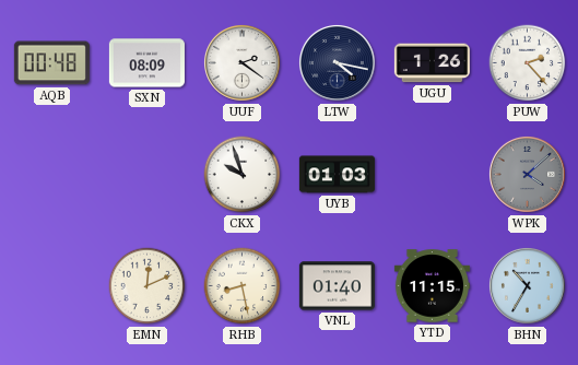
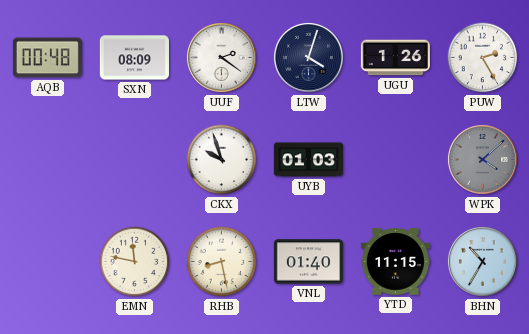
LTW: 4:17 -> 4:03 (308, 57)
PUW: 2:23 -> 2:25 (483, 58)
EMN: 12:11 -> 11:47 (135, 262)
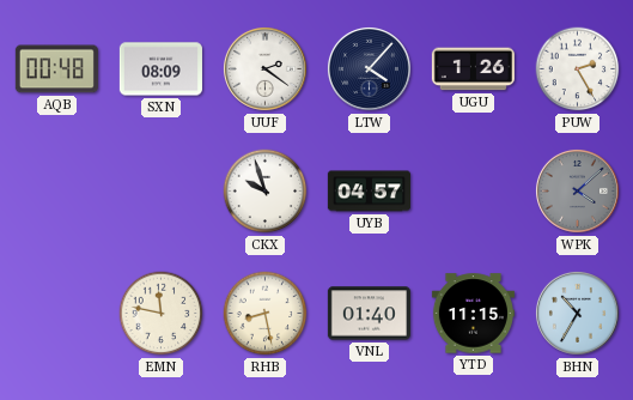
LTW: 4:03 -> 4:07 (369, 68)
UYB: 01:03 -> 04:57 (369, 192)
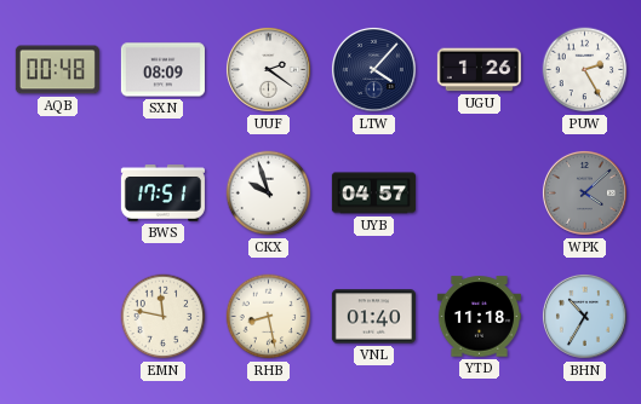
BWS: none -> 17:51 (162, 194)
YTD: 11:15 -> 11:18 (479, 317)
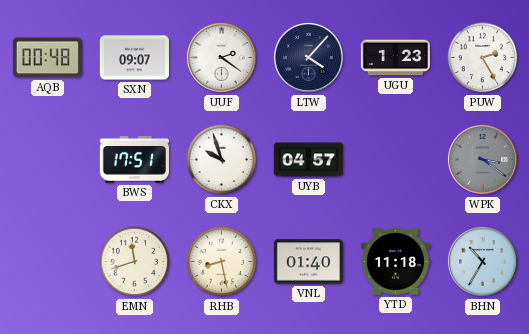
SXN: 08:09 -> 09:07 (134, 58)
UGU: 1:26 -> 1:23 (395, 58)
WPK: 4:08 -> 3:21 (482, 159)
EMN: 11:47 -> 11:42 (135, 262)
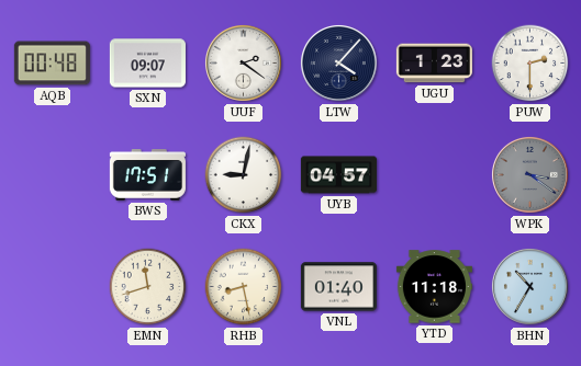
PUW: 2:25 -> 2:30 (530, 64)
CKX: 9:57 -> 9:02 (244, 175)
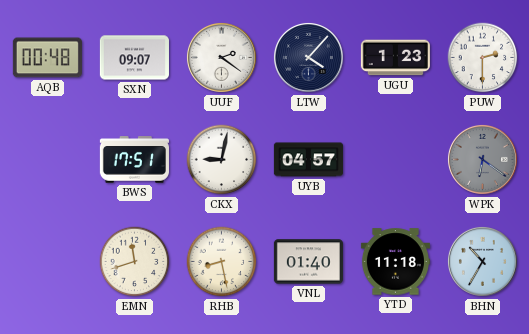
WPK: 3:21 -> 6:21 (482, 159)
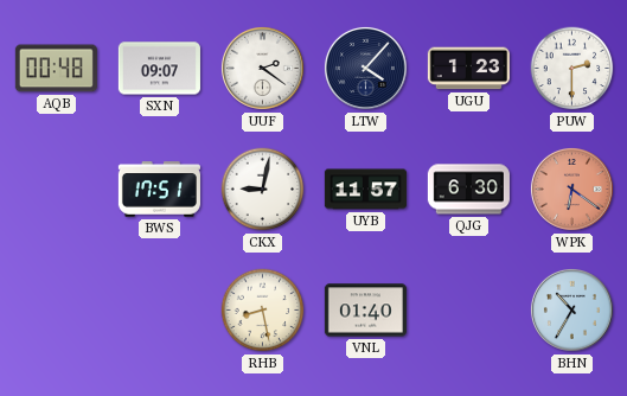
UYB: 04:57 -> 11:57 (365, 190)
QJG: none -> 6:30 (468, 190)
WPK dial: grey -> salmon (571, 189)
EMN: 11:42 -> none (135, 262)
YTD: 11:18 -> none (395, 262)
